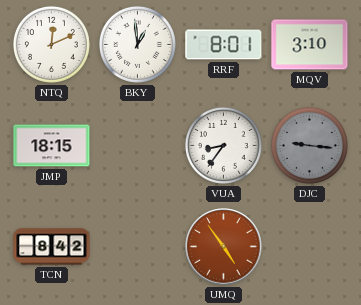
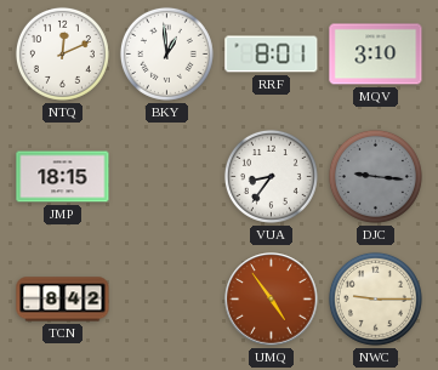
NWC: none -> 9:15 (375, 298)
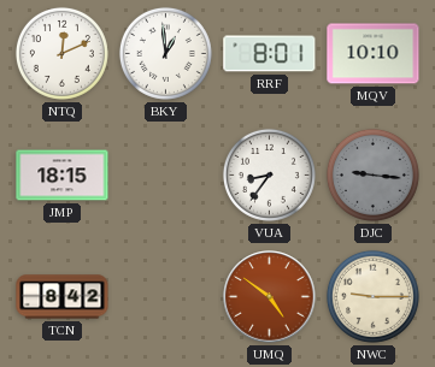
MQV: 3:10 -> 10:10 (374, 54)
UMQ: 4:54 -> 4:51 (270, 297)
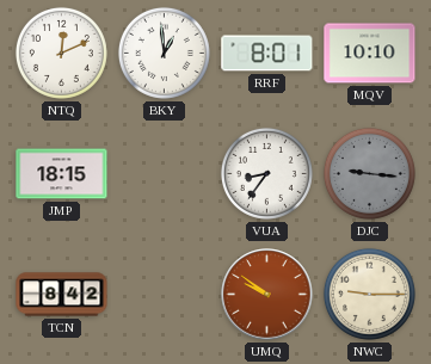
UMQ: 4:51 -> 9:51 (267, 295)
